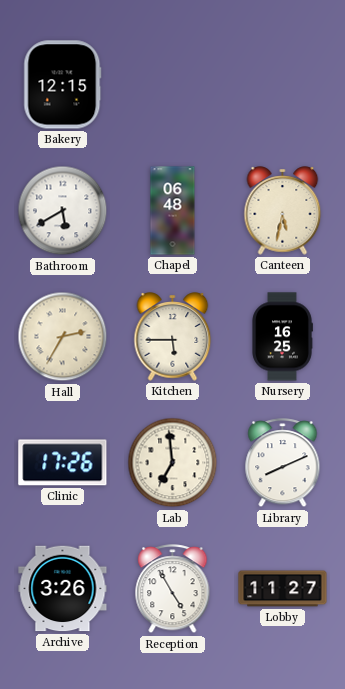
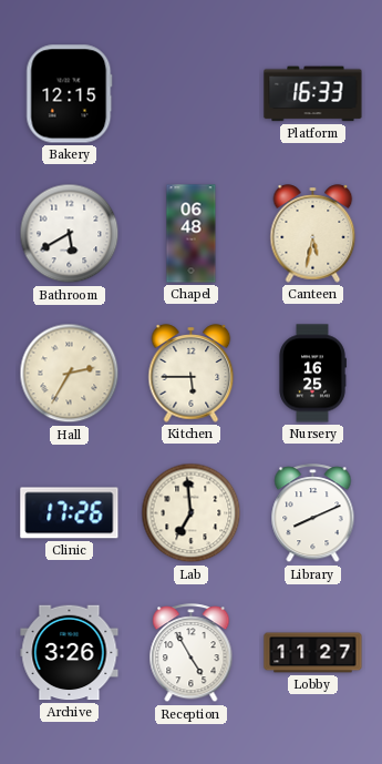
Platform: none -> 16:33 (313, 94)
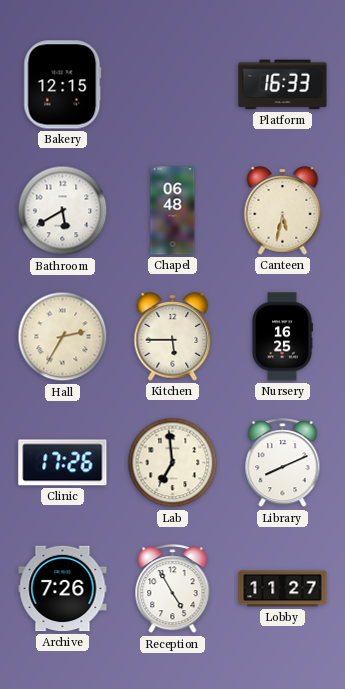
Archive: 3:26 -> 7:26 (63, 589)
